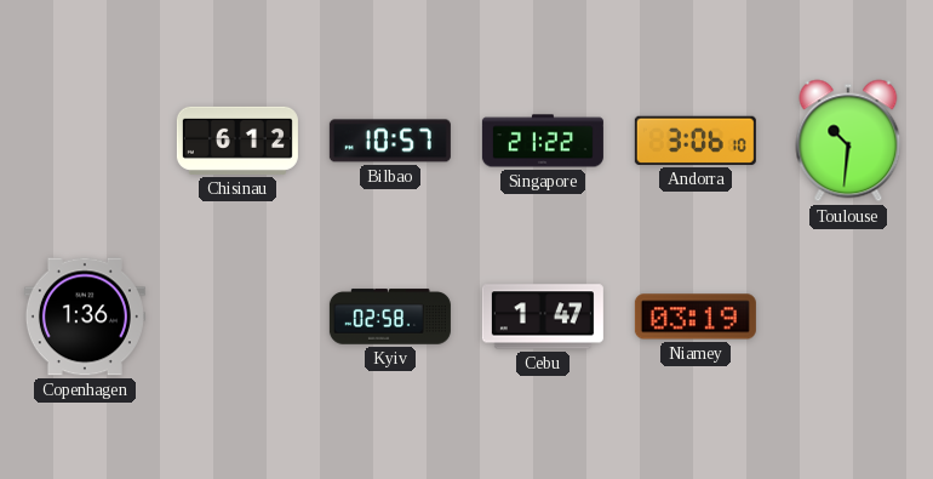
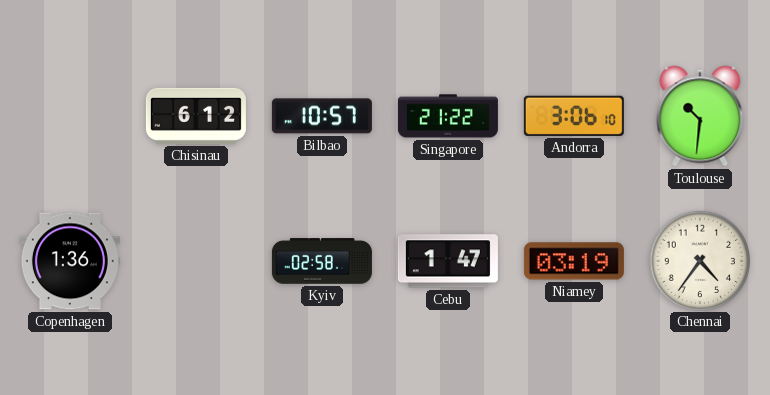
Chennai: none -> 4:36 (699, 260)
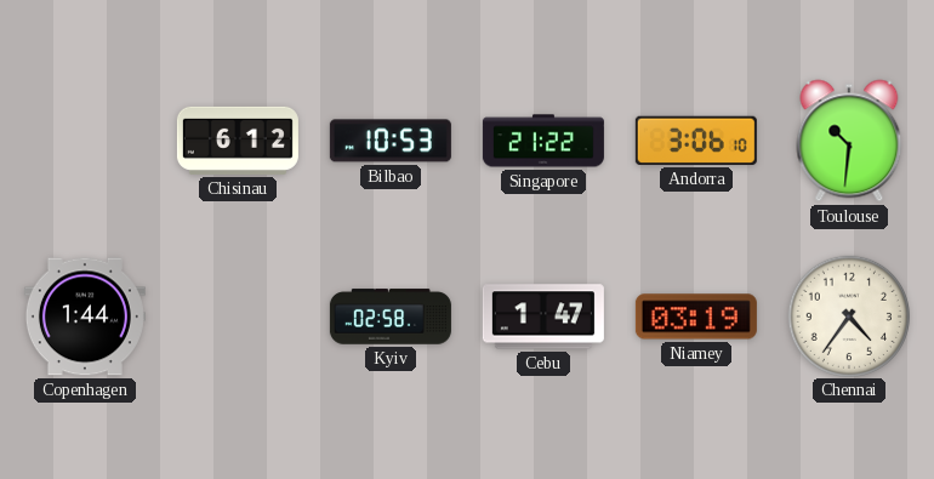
Bilbao: 10:57 -> 10:53 (391, 141)
Copenhagen: 1:36 -> 1:44 (85, 317)
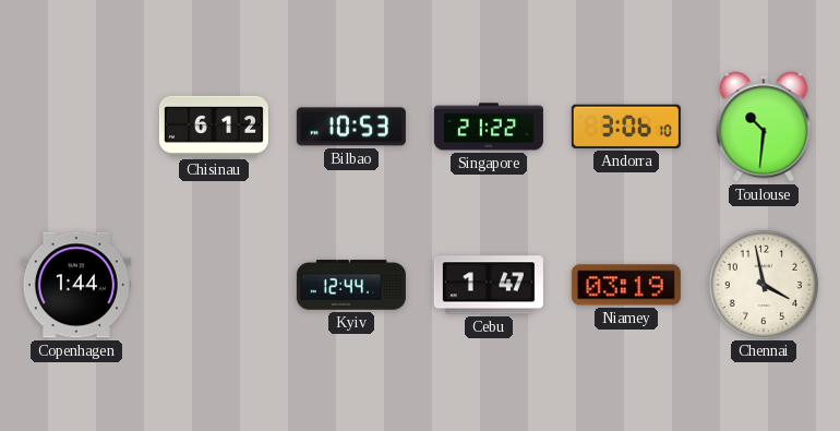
Kyiv: 02:58 -> 12:44 (351, 285)
Chennai: 4:36 -> 3:58 (763, 284)
